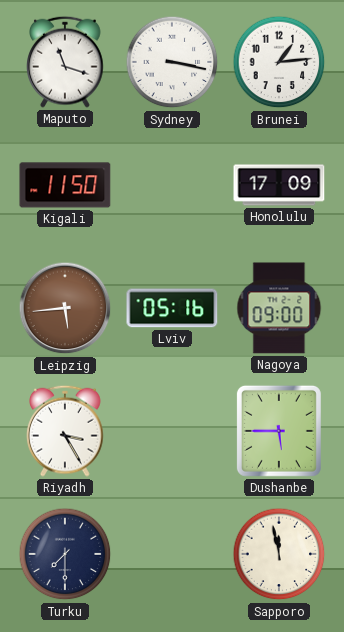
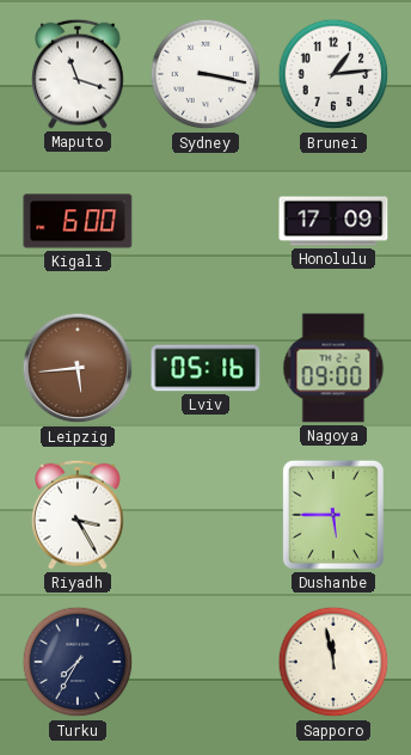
Kigali: 11:50 -> 6:00 (78, 221)
Turku: 7:30 -> 7:35 (78, 662)
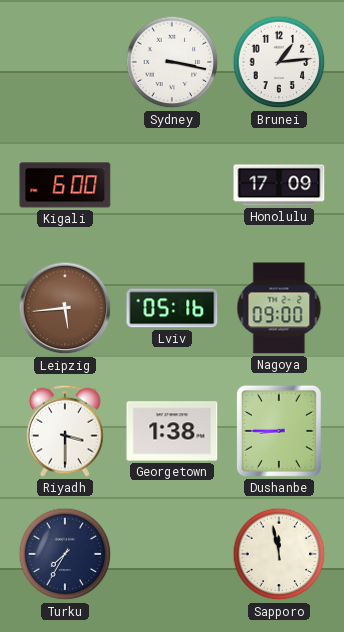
Maputo: 11:18 -> none (78, 74)
Riyadh: 3:25 -> 3:30 (65, 431)
Georgetown: none -> 1:38 (172, 431)
Dushanbe: 5:45 -> 8:45 (279, 431)
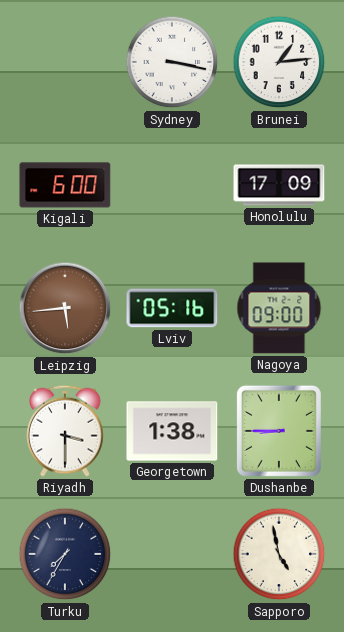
Sapporo: 11:58 -> 4:58 (279, 554)
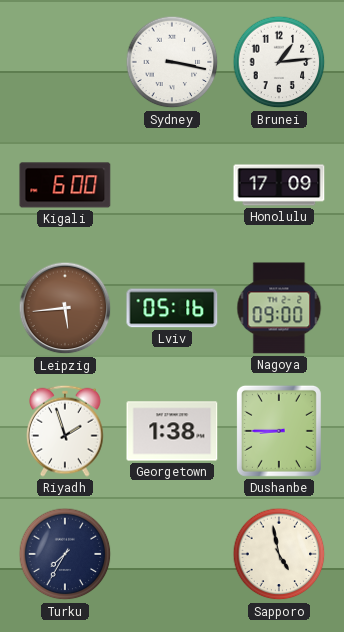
Riyadh: 3:30 -> 1:57 (65, 431)
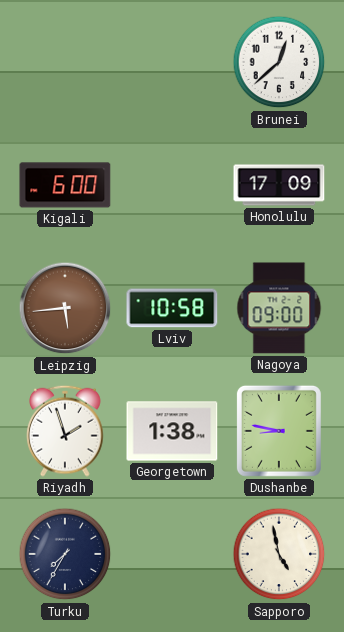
Sydney: 3:17 -> none (172, 62)
Brunei: 1:14 -> 12:38 (279, 62)
Lviv: 05:16 -> 10:58 (172, 308)
Dushanbe: 8:45 -> 8:47 (279, 431)
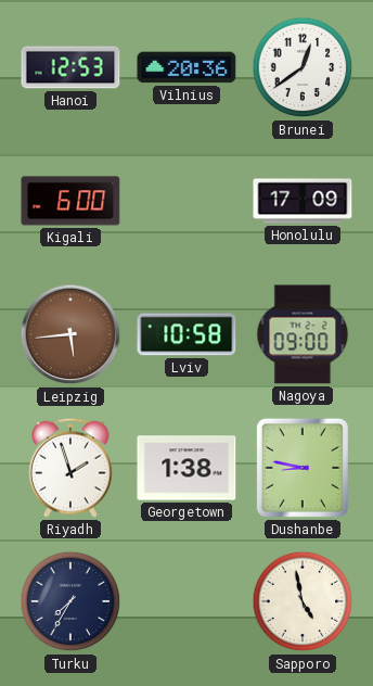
Hanoi: none -> 12:53 (70, 67)
Vilnius: none -> 20:36 (186, 67)
Brunei: 12:38 -> 12:39 (303, 67)
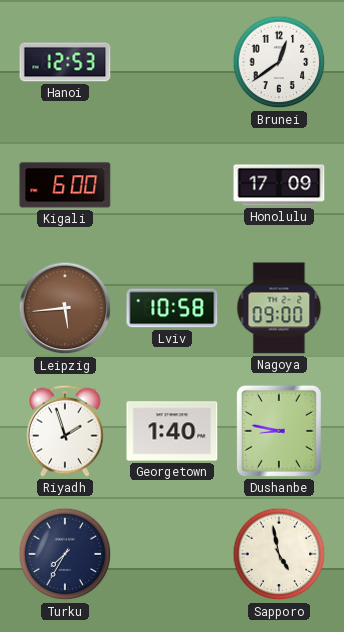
Vilnius: 20:36 -> none (186, 67)
Georgetown: 1:38 -> 1:40 (172, 431)
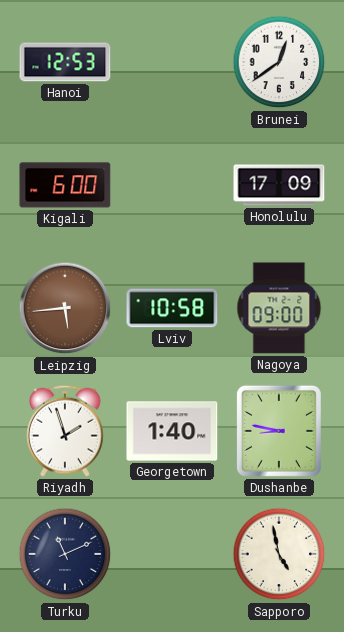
Turku: 7:35 -> 11:11 (65, 554)
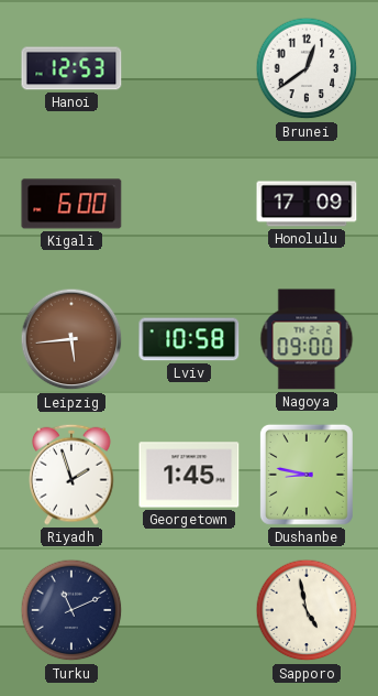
Georgetown: 1:40 -> 1:45 (189, 475)
